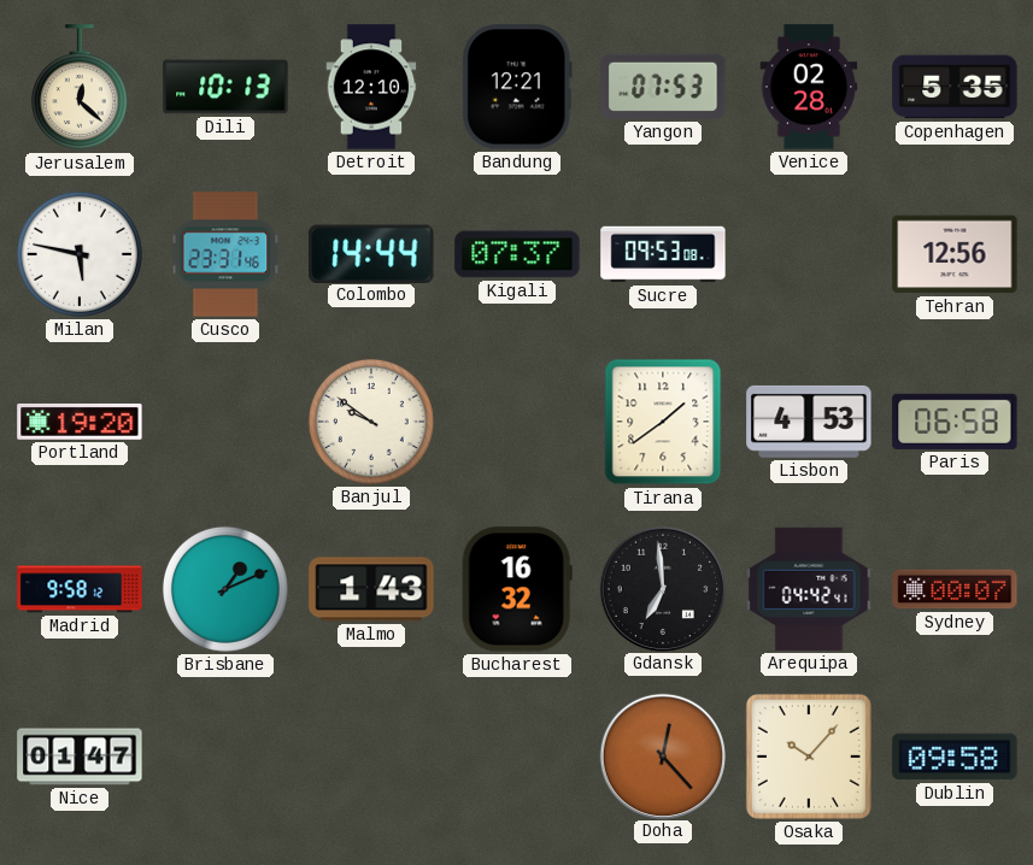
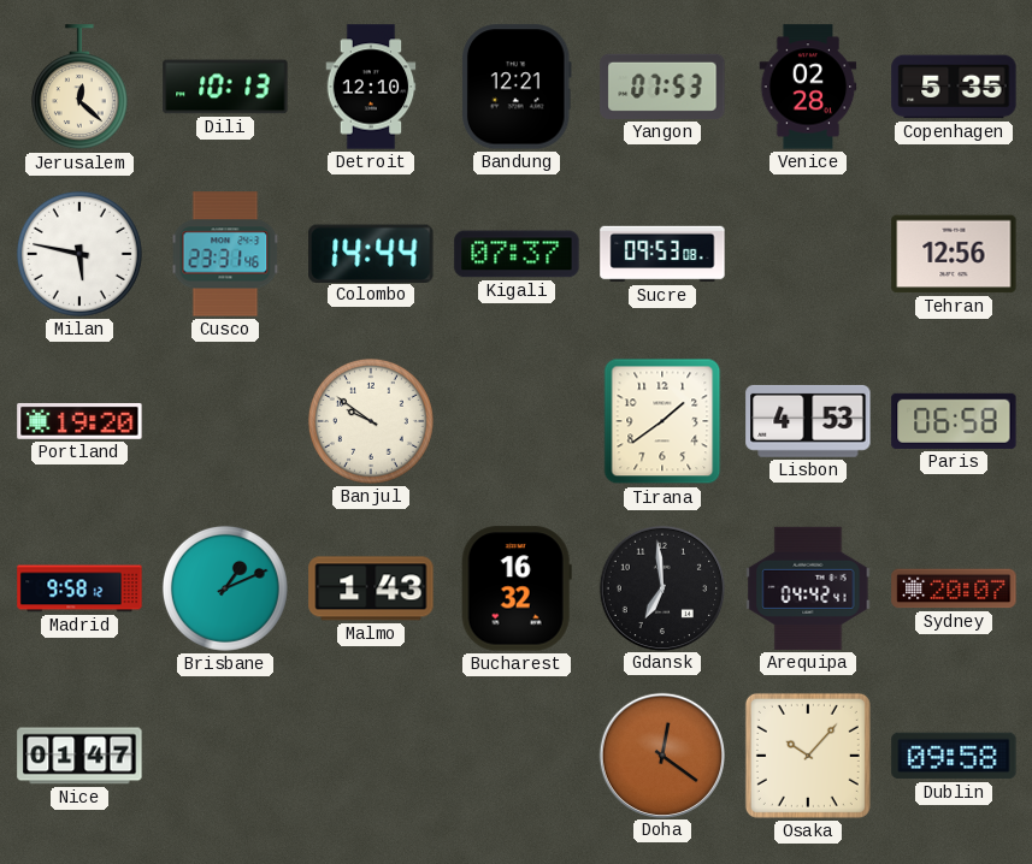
Sydney: 00:07 -> 20:07 (954, 588)
Doha: 12:23 -> 12:21 (661, 754)
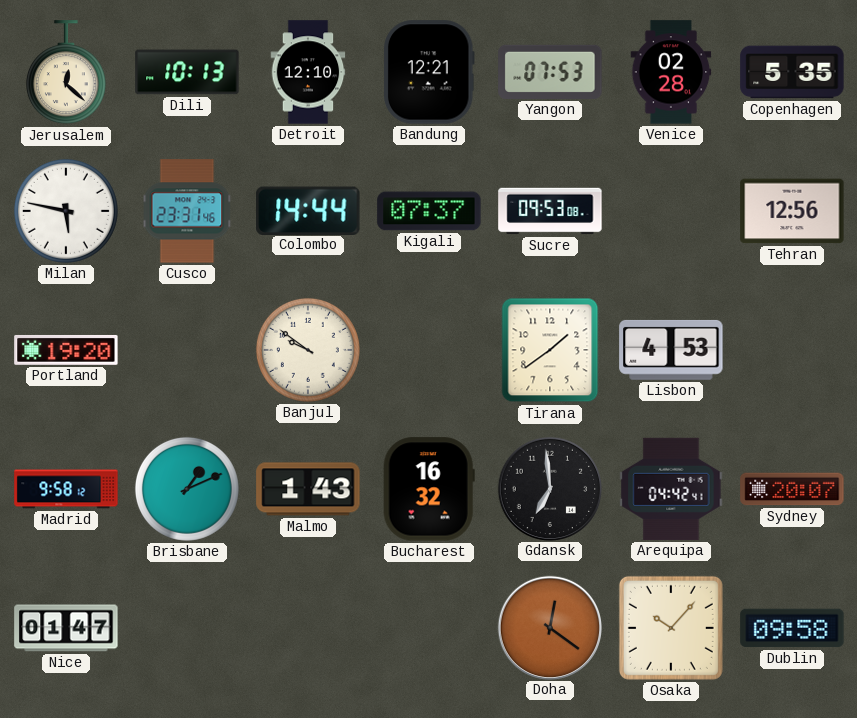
Paris: 06:58 -> none (954, 421)
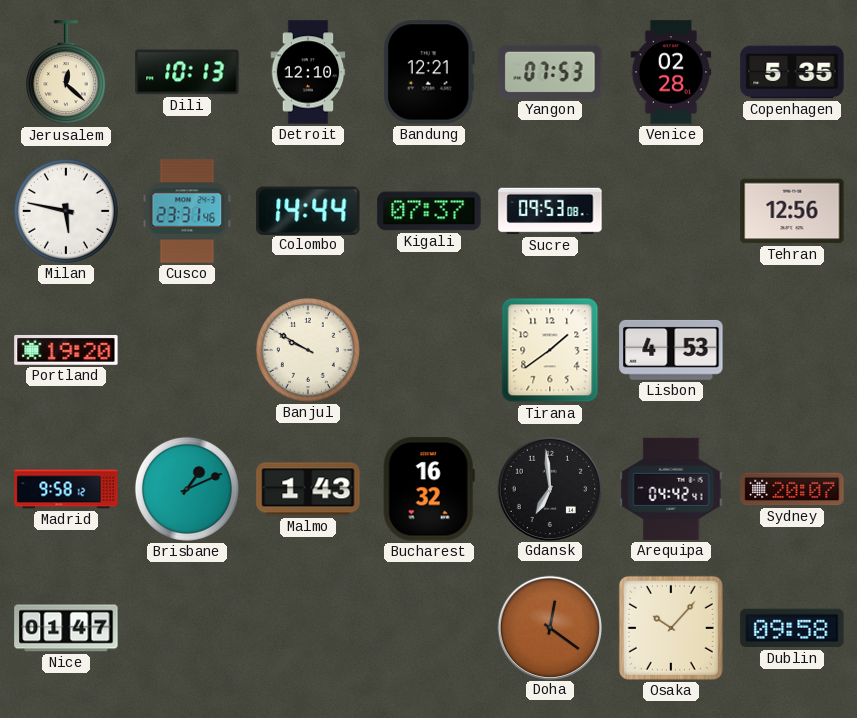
Banjul: 9:51 -> 9:50 (308, 350)
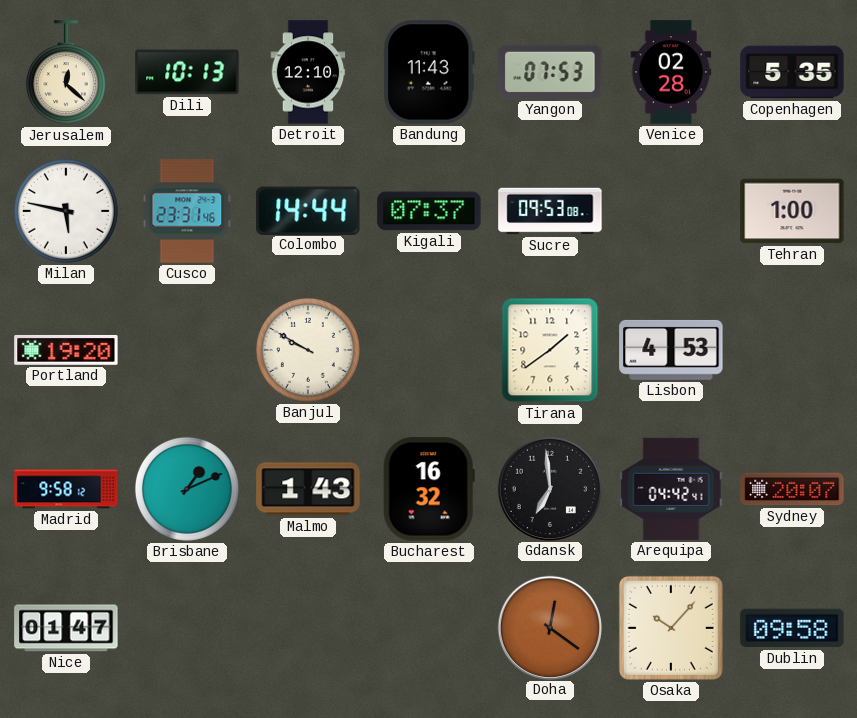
Bandung: 12:21 -> 11:43 (429, 72)
Tehran: 12:56 -> 1:00 (792, 211)
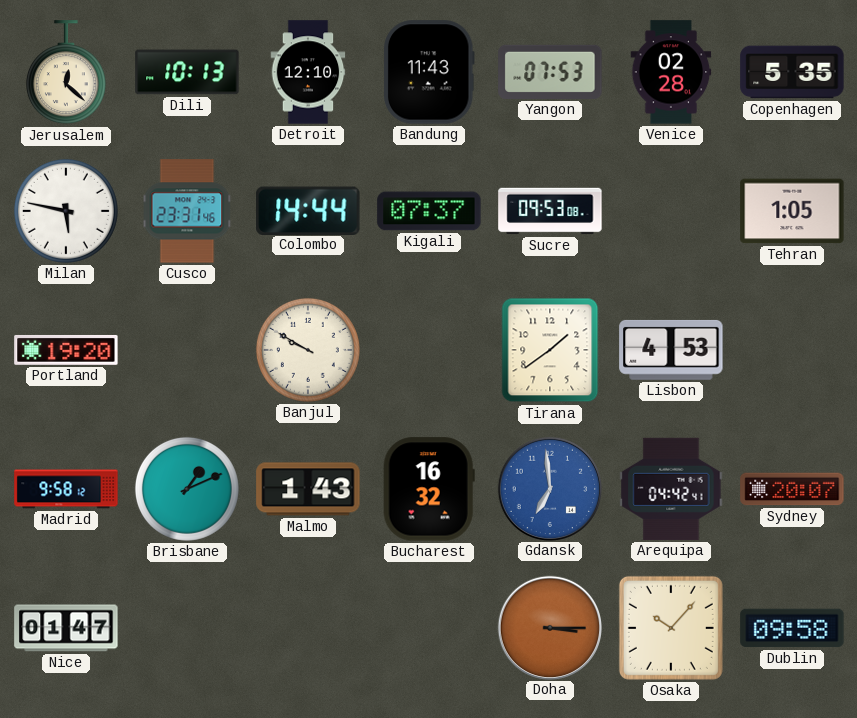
Tehran: 1:00 -> 1:05 (792, 211)
Gdansk dial: black -> blue (549, 488)
Doha: 12:21 -> 3:15 (549, 627)
